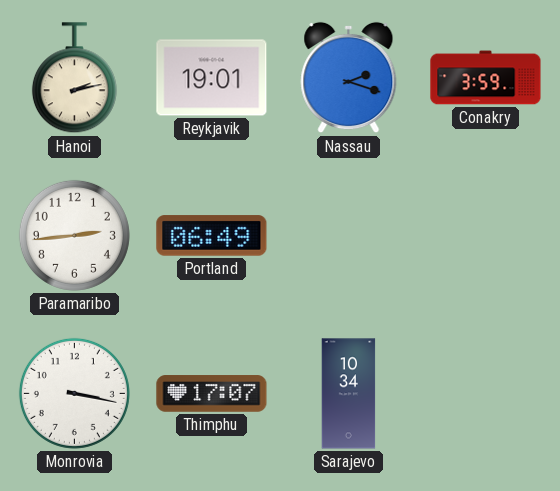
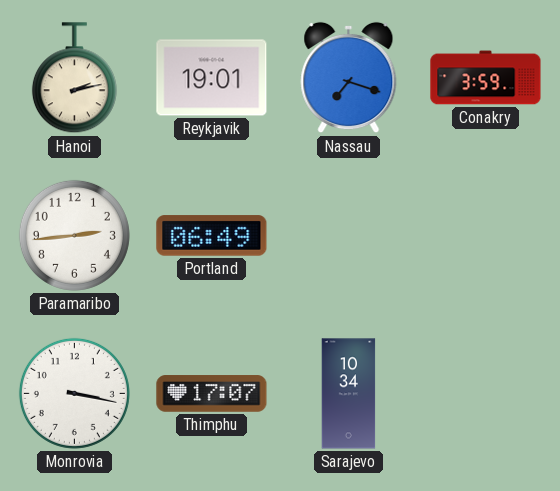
Nassau: 2:18 -> 7:18 (349, 78)
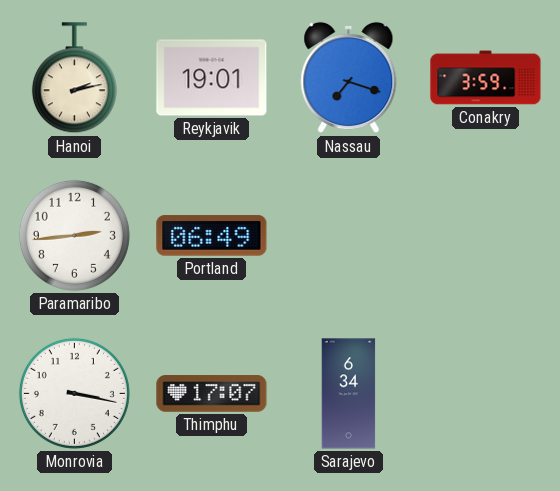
Sarajevo: 10:34 -> 6:34 (349, 394)
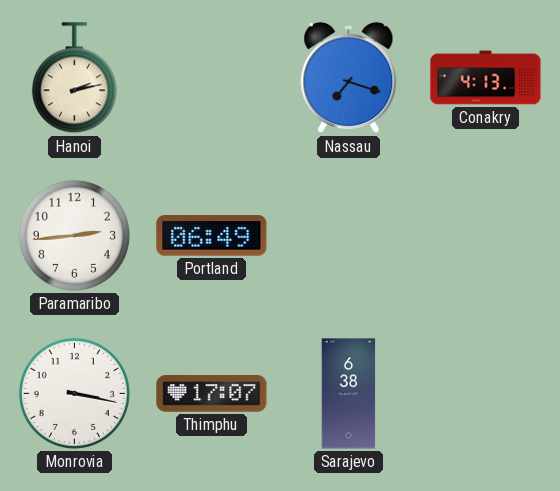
Reykjavik: 19:01 -> none (212, 78)
Conakry: 3:59 -> 4:13 (486, 78)
Sarajevo: 6:34 -> 6:38 (349, 394)
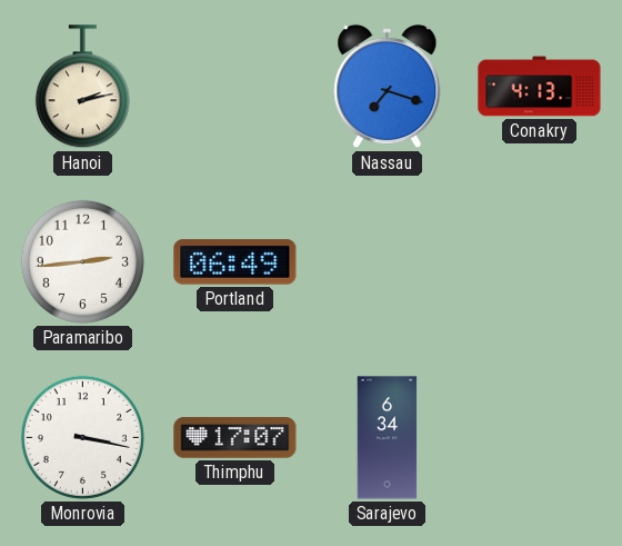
Sarajevo: 6:38 -> 6:34 (388, 438)
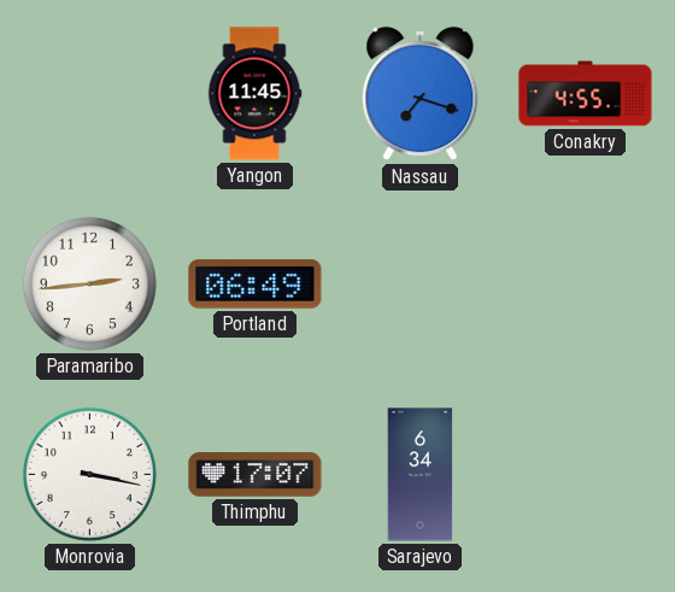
Hanoi: 2:13 -> none (82, 87)
Yangon: none -> 11:45 (254, 94)
Conakry: 4:13 -> 4:55 (586, 94)
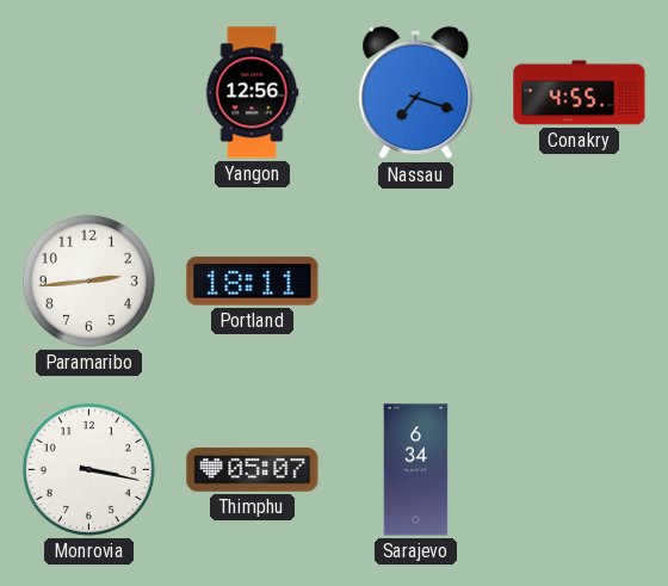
Yangon: 11:45 -> 12:56 (252, 93)
Portland: 06:49 -> 18:11 (253, 282)
Thimphu: 17:07 -> 05:07 (253, 470)
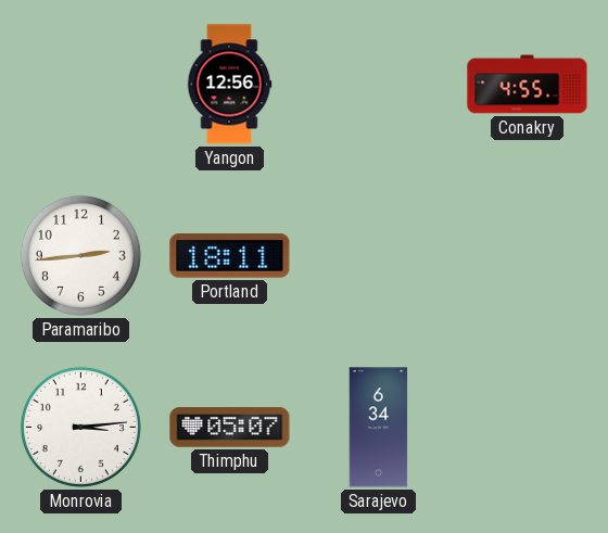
Nassau: 7:18 -> none (416, 93)
Monrovia: 3:17 -> 3:14 (80, 427)
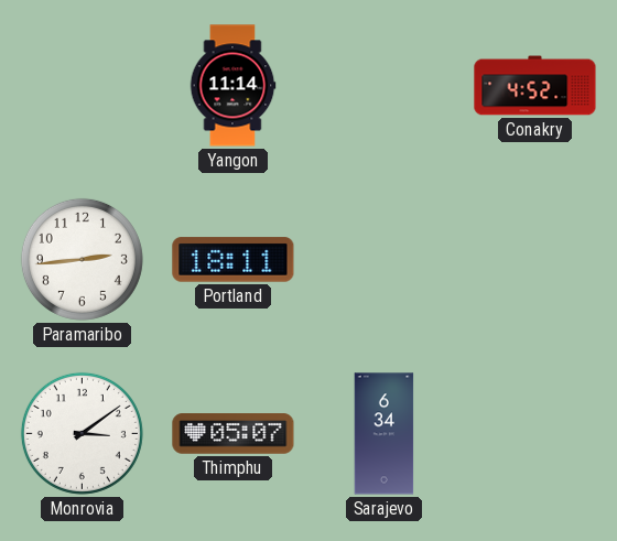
Yangon: 12:56 -> 11:14 (232, 86)
Conakry: 4:55 -> 4:52 (535, 86)
Monrovia: 3:14 -> 3:09 (82, 433)
